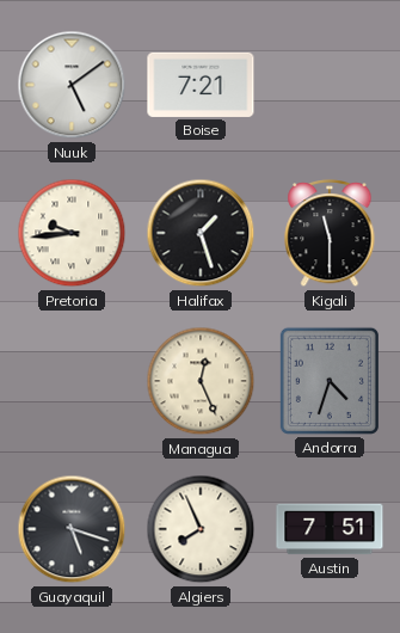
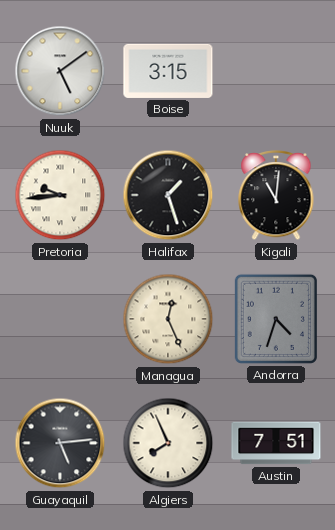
Boise: 7:21 -> 3:15 (168, 71)
Kigali: 11:30 -> 11:01 (276, 195)
Guayaquil: 5:18 -> 5:14 (60, 443)
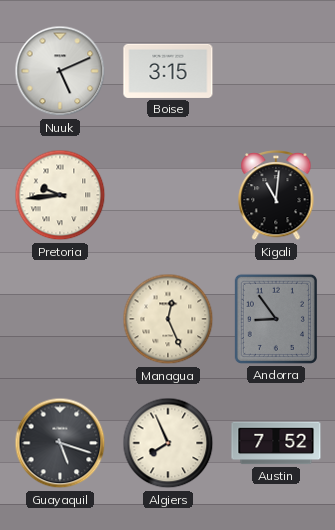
Nuuk: 5:09 -> 5:11 (60, 71)
Halifax: 1:27 -> none (168, 195)
Andorra: 4:33 -> 8:54 (276, 319)
Guayaquil: 5:14 -> 5:18 (60, 443)
Austin: 7:51 -> 7:52 (276, 443)
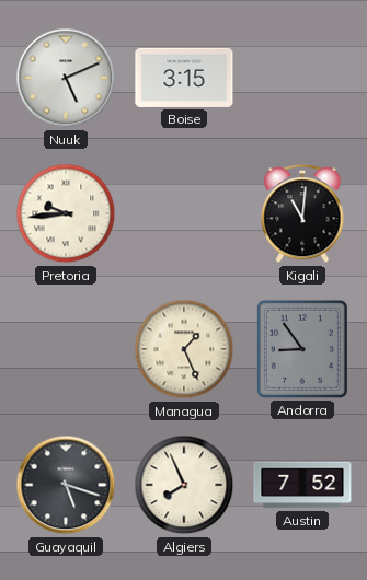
Managua: 12:26 -> 1:26 (184, 349)
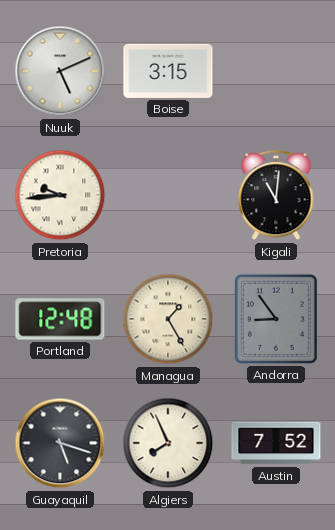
Portland: none -> 12:48 (60, 319)
Managua: 1:26 -> 1:25 (168, 319)
